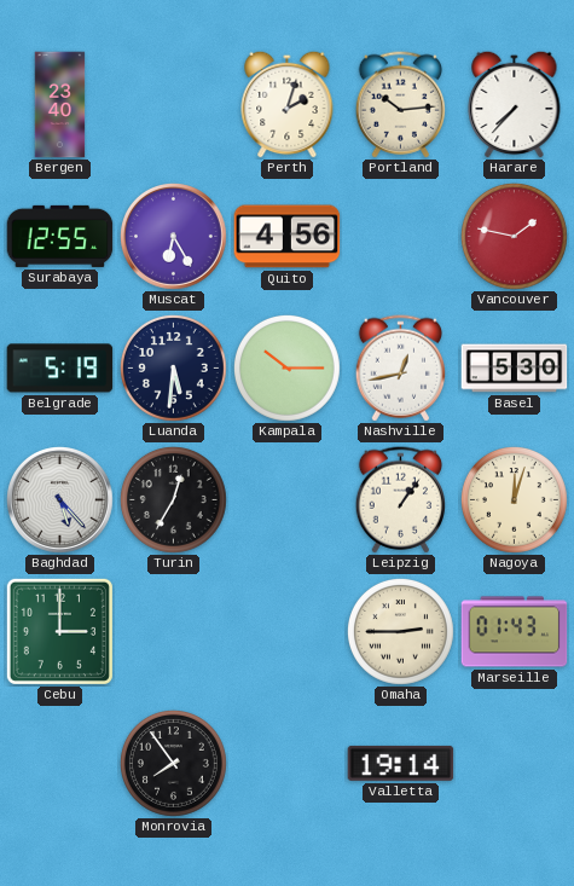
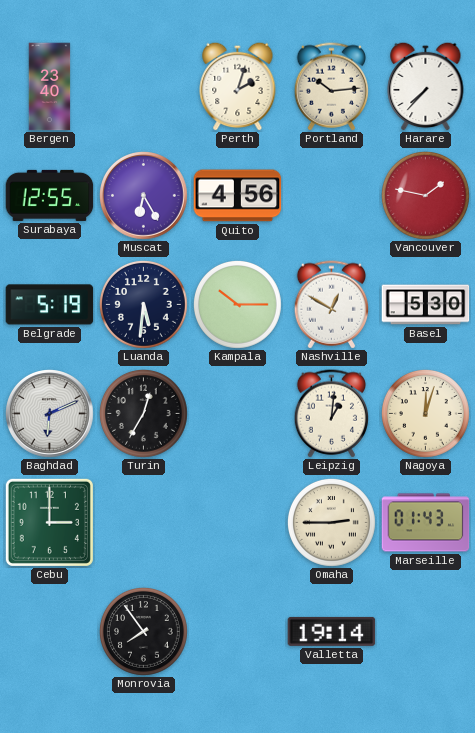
Nashville: 12:43 -> 12:50 (331, 305)
Baghdad: 5:23 -> 6:11 (50, 414)
Leipzig: 1:06 -> 1:01 (331, 414)
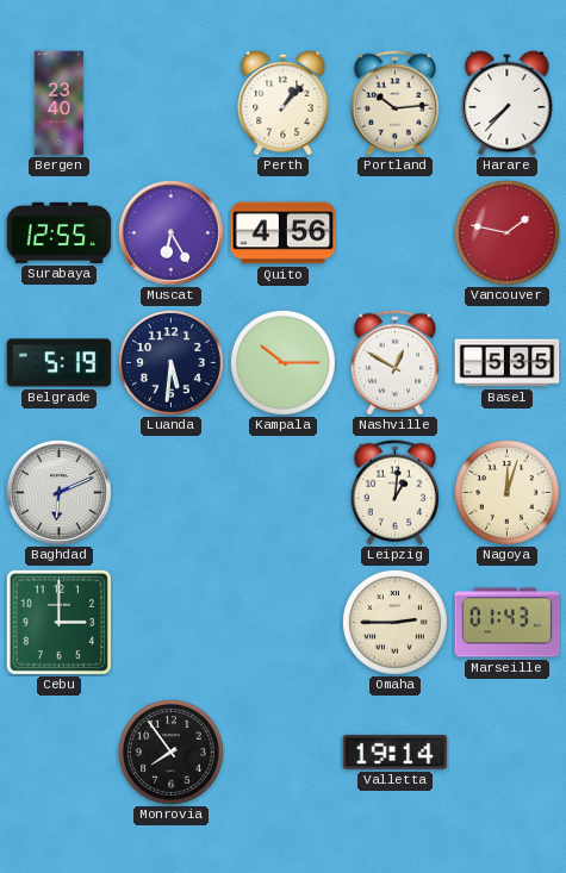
Perth: 2:03 -> 1:07 (284, 102)
Basel: 5:30 -> 5:35 (508, 363)
Turin: 12:35 -> none (144, 414)
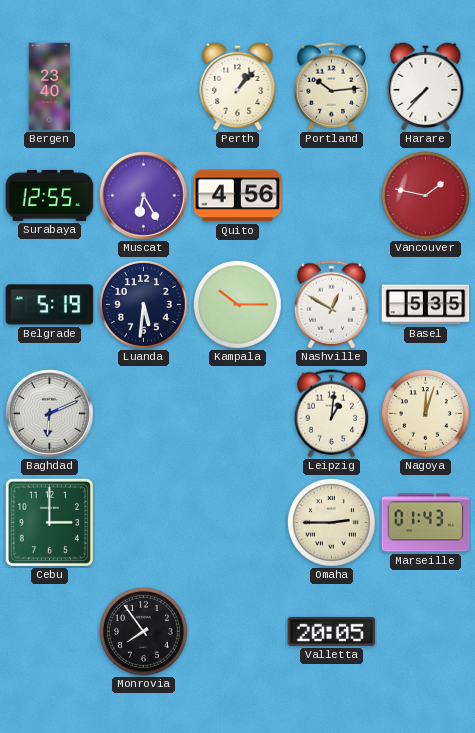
Valletta: 19:14 -> 20:05 (332, 631)
